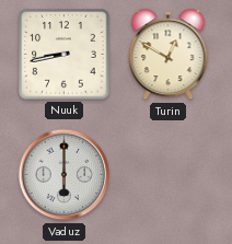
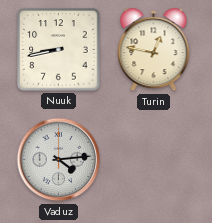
Turin: 12:50 -> 12:47 (154, 50)
Vaduz: 6:00 -> 4:14 (59, 160)
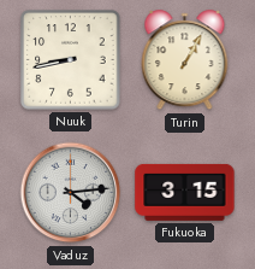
Turin: 12:47 -> 1:05 (185, 60)
Fukuoka: none -> 3:15 (185, 192)
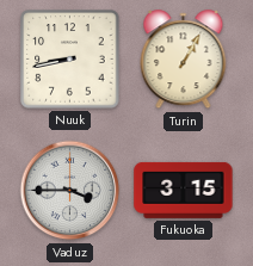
Vaduz: 4:14 -> 3:45 (70, 191)
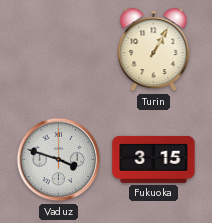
Nuuk: 8:43 -> none (70, 60)
Vaduz: 3:45 -> 3:48 (59, 160)
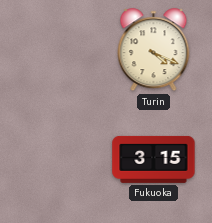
Turin: 1:05 -> 4:19 (154, 50)
Vaduz: 3:48 -> none (59, 160)
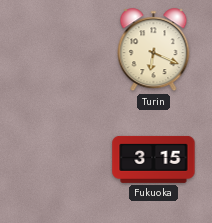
Turin: 4:19 -> 6:19 (154, 50)
